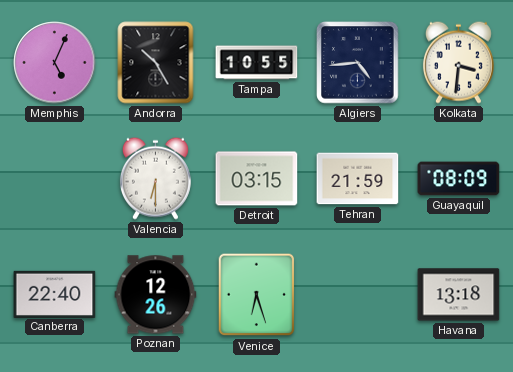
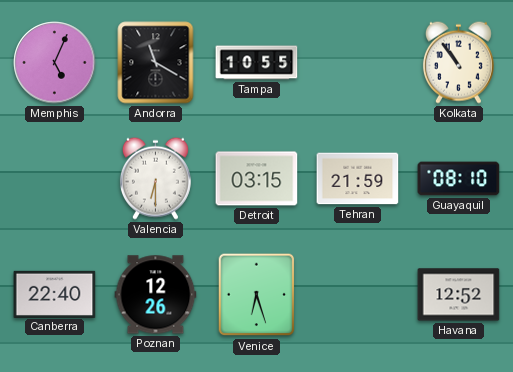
Andorra: 10:25 -> 11:20 (156, 63)
Algiers: 4:44 -> none (358, 63)
Kolkata: 3:31 -> 10:54 (458, 62)
Guayaquil: 08:09 -> 08:10 (459, 179)
Havana: 13:18 -> 12:52 (459, 295)
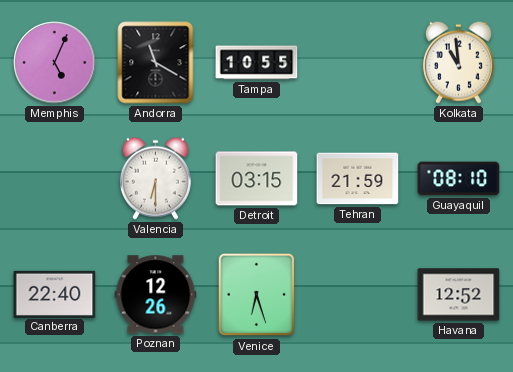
Kolkata: 10:54 -> 10:59 (458, 62)
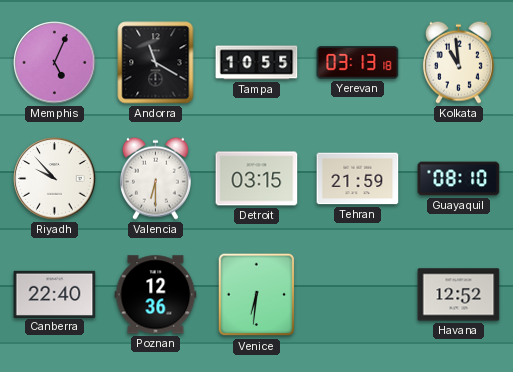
Yerevan: none -> 03:13 (358, 63)
Riyadh: none -> 9:53 (55, 179)
Poznan: 12:26 -> 12:36 (156, 295)
Venice: 6:27 -> 6:31 (257, 295)
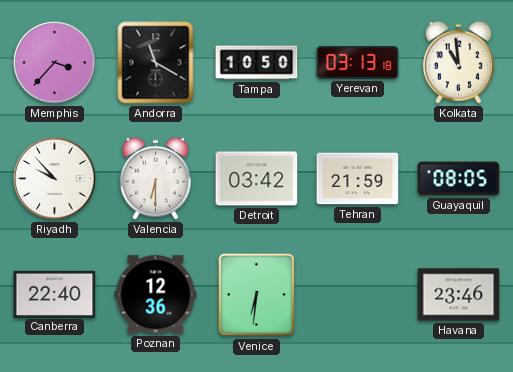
Memphis: 5:04 -> 3:37 (55, 63)
Tampa: 10:55 -> 10:50 (257, 63)
Detroit: 03:15 -> 03:42 (257, 179)
Guayaquil: 08:10 -> 08:05 (459, 179)
Havana: 12:52 -> 23:46 (459, 295)
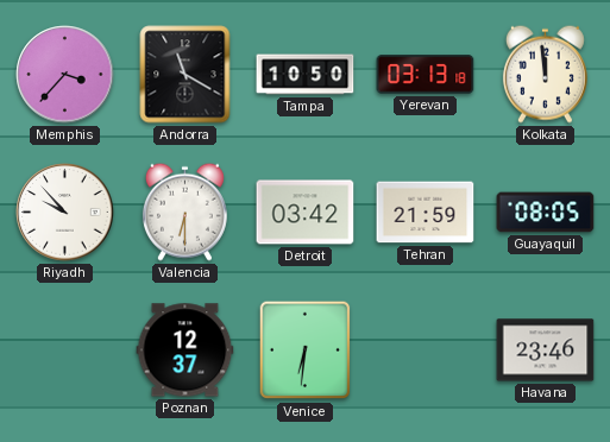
Kolkata: 10:59 -> 11:59 (545, 74)
Canberra: 22:40 -> none (55, 294)
Poznan: 12:36 -> 12:37 (185, 351)
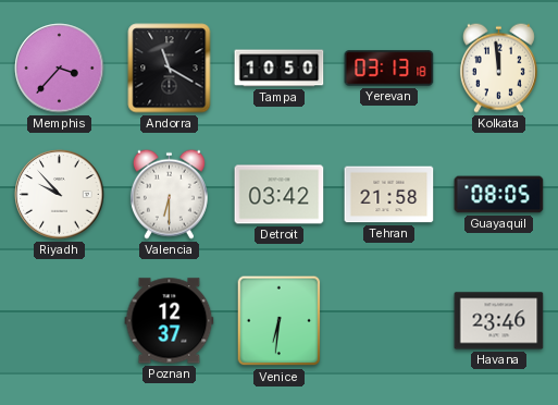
Tehran: 21:59 -> 21:58 (389, 195)
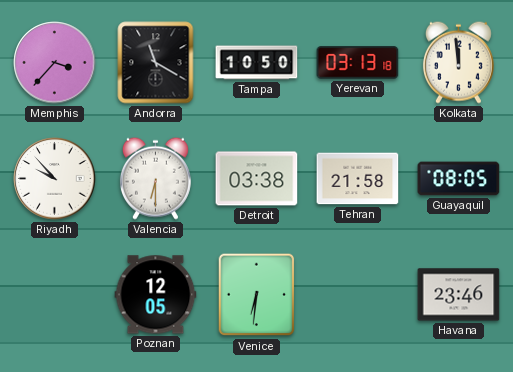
Detroit: 03:42 -> 03:38 (257, 179)
Poznan: 12:37 -> 12:05 (156, 295)
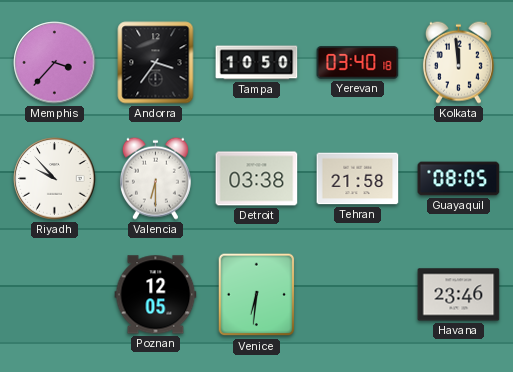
Andorra: 11:20 -> 3:36 (156, 63)
Yerevan: 03:13 -> 03:40 (358, 63)
